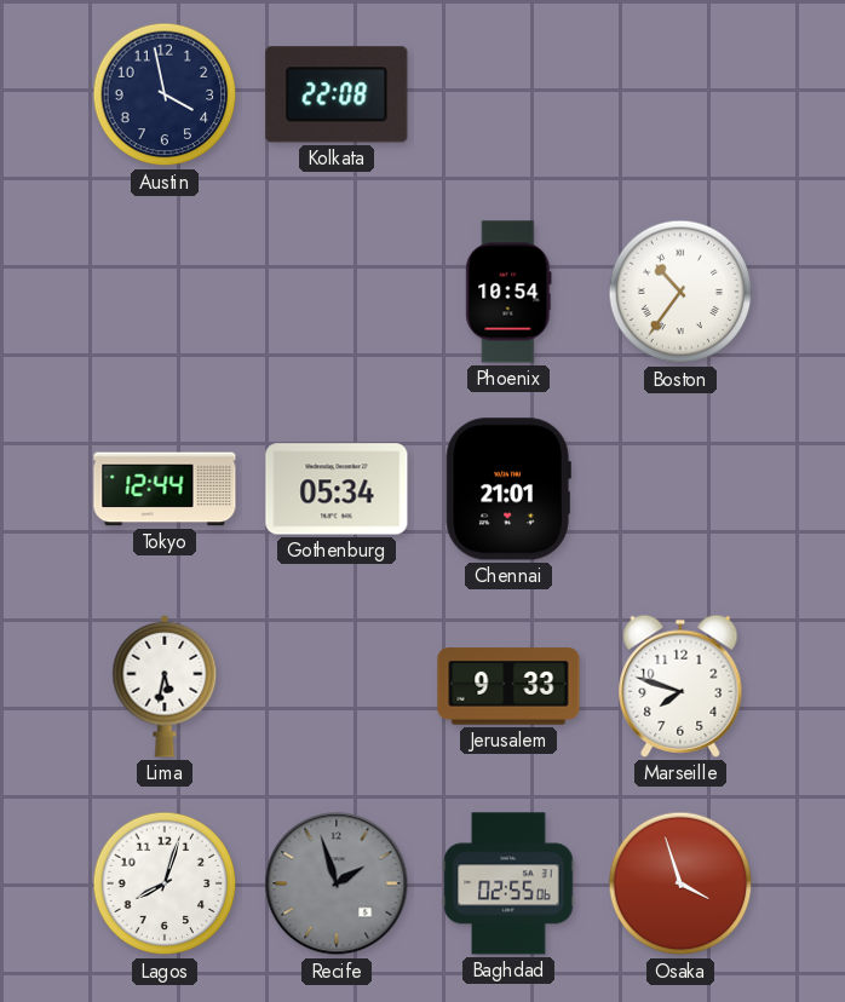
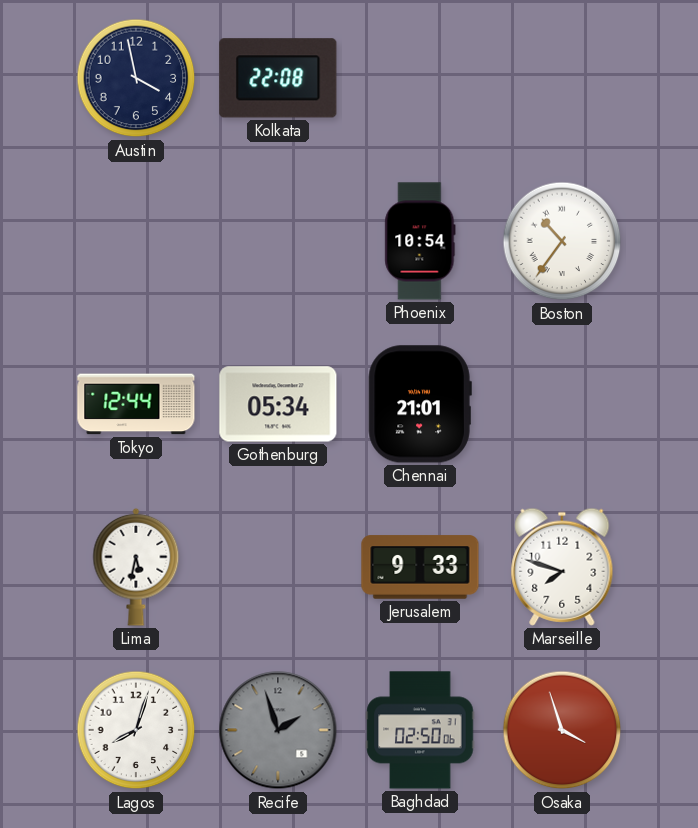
Baghdad: 02:55 -> 02:50 (420, 730)
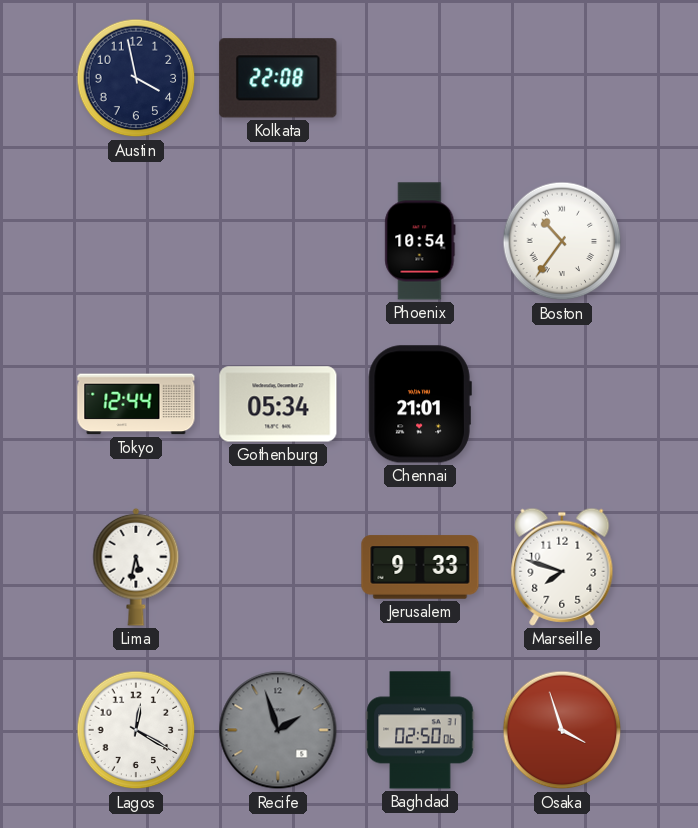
Lagos: 8:03 -> 12:20 (136, 730)
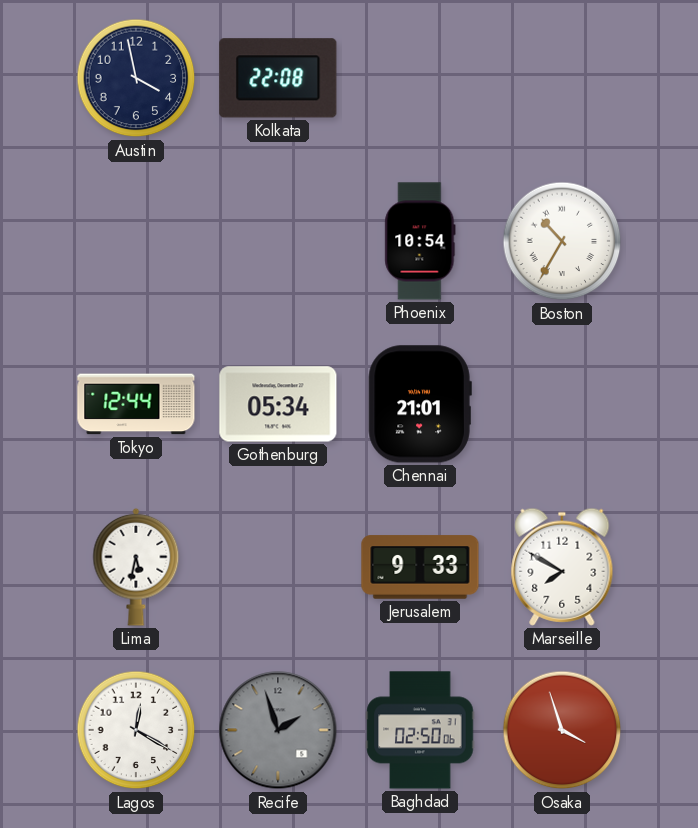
Boston: 10:36 -> 10:35 (562, 241)
Marseille: 7:48 -> 7:50 (562, 567)
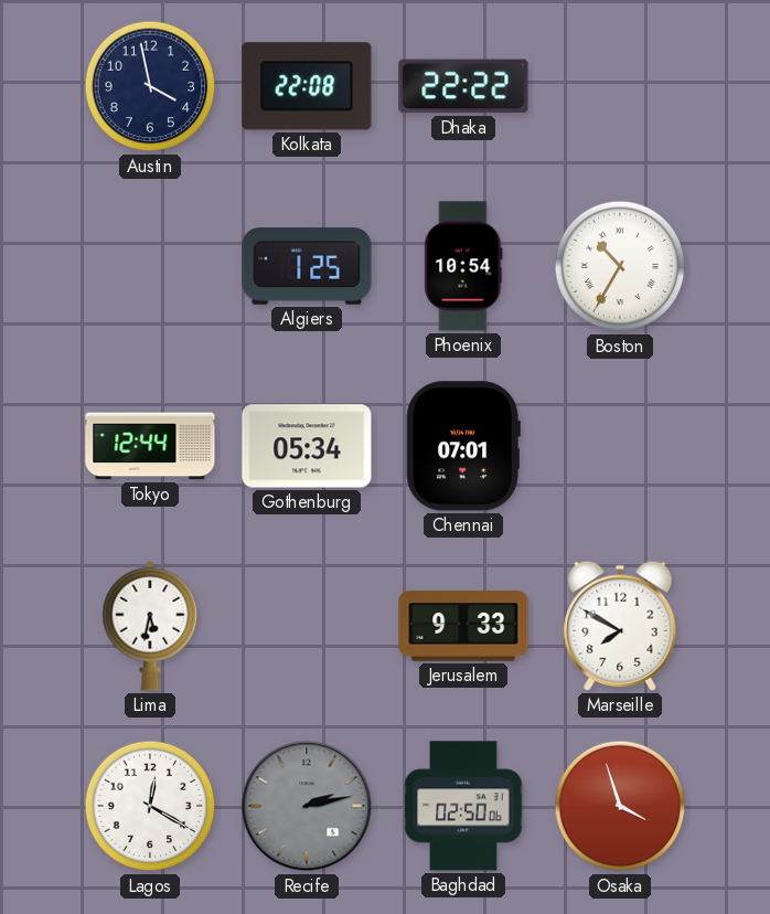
Dhaka: none -> 22:22 (463, 86)
Algiers: none -> 1:25 (307, 266)
Chennai: 21:01 -> 07:01 (463, 446)
Recife: 1:57 -> 2:13 (307, 806)
